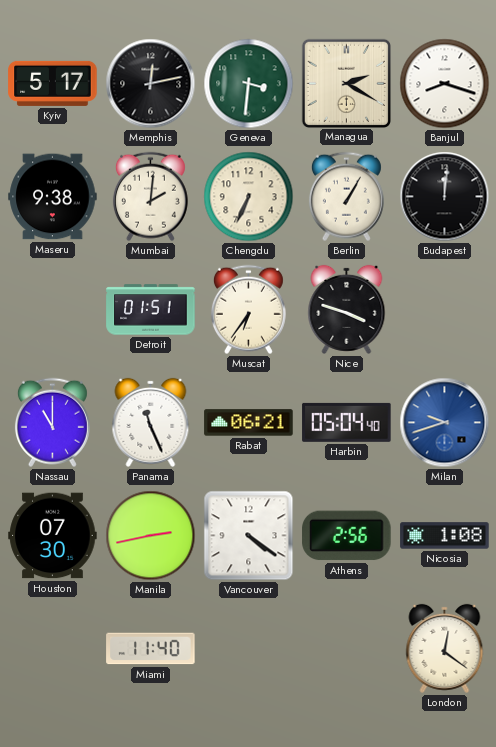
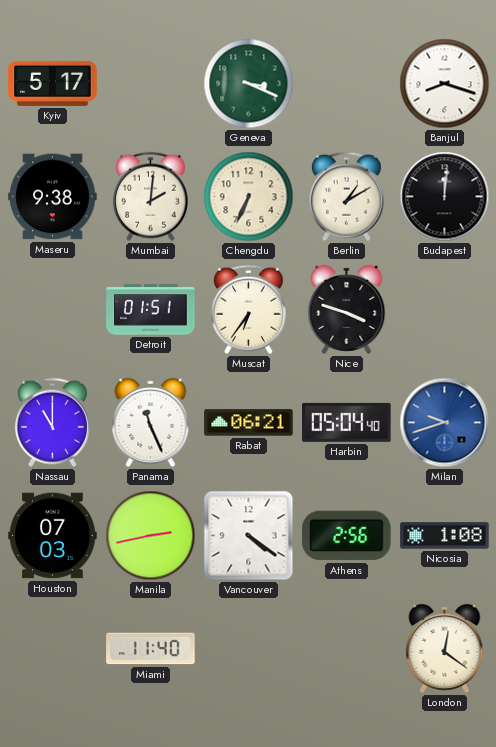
Memphis: 12:13 -> none (151, 84)
Geneva: 3:31 -> 3:19 (249, 84)
Managua: 2:20 -> none (346, 83)
Berlin: 1:05 -> 1:10 (346, 197)
Houston: 07:30 -> 07:03 (53, 536)
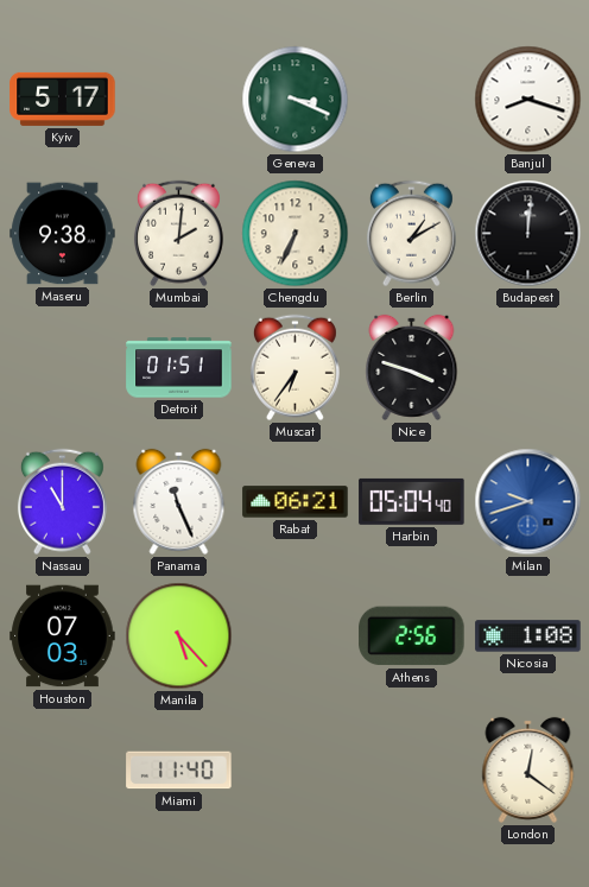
Manila: 2:43 -> 5:23 (179, 636)
Vancouver: 4:21 -> none (249, 536)
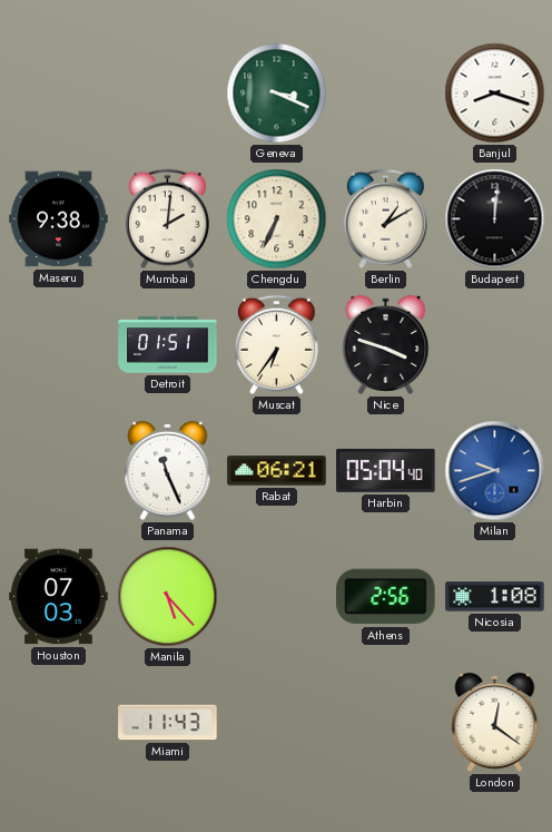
Kyiv: 5:17 -> none (63, 99)
Nassau: 11:00 -> none (62, 502)
Miami: 11:40 -> 11:43 (168, 723)
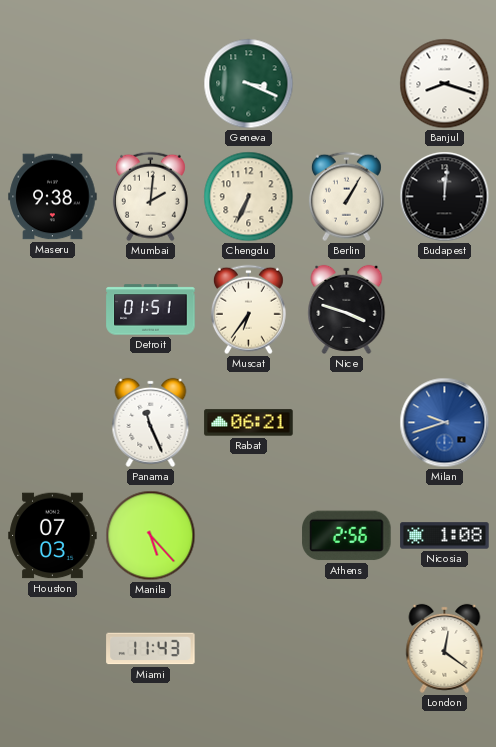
Berlin: 1:10 -> 1:05 (346, 197)
Harbin: 05:04 -> none (386, 470)
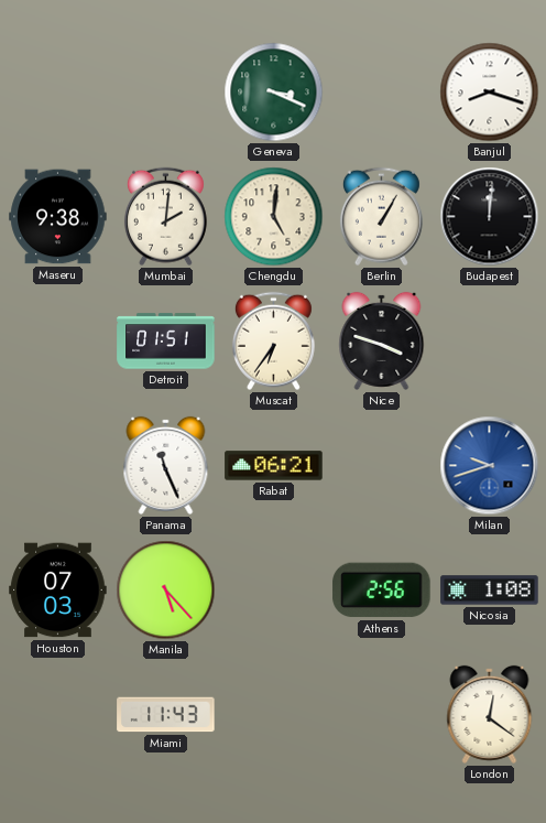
Chengdu: 6:34 -> 5:01 (274, 217)
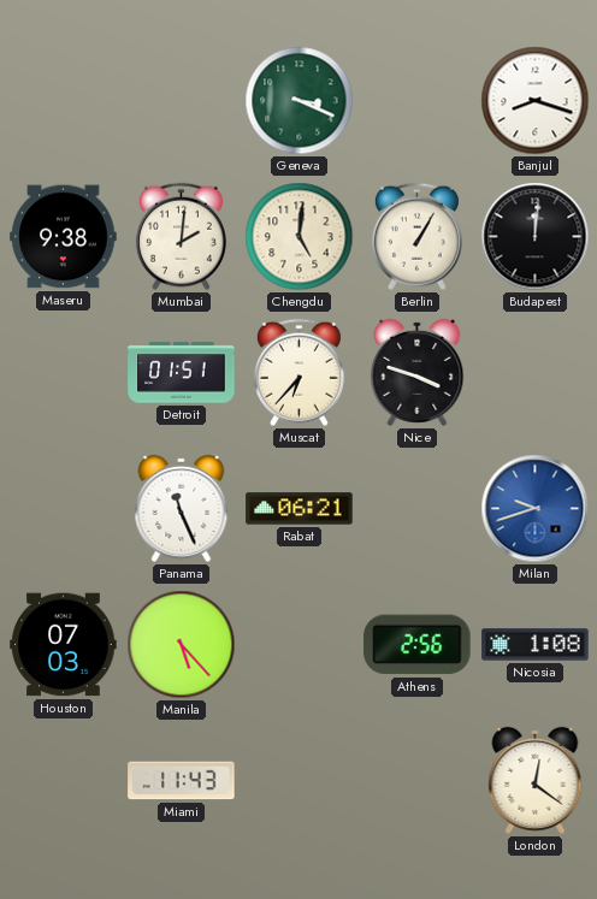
Muscat: 6:36 -> 6:37 (298, 373)
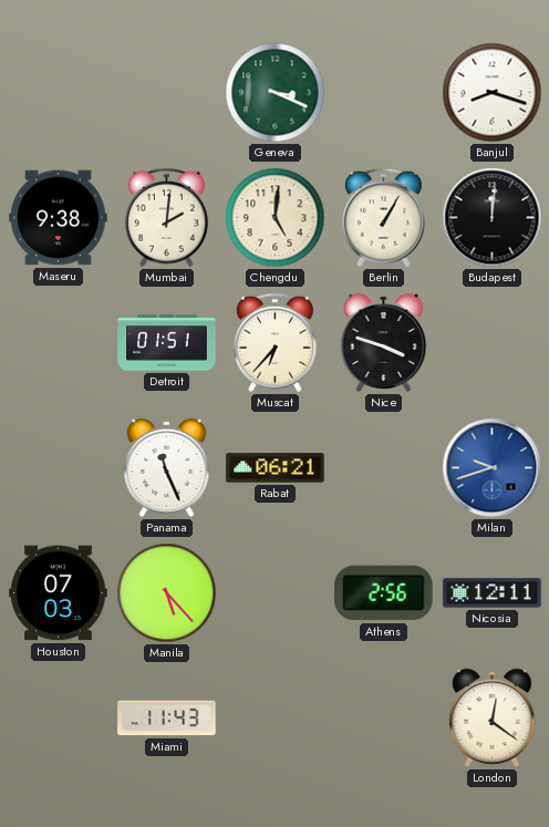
Nicosia: 1:08 -> 12:11 (493, 593)
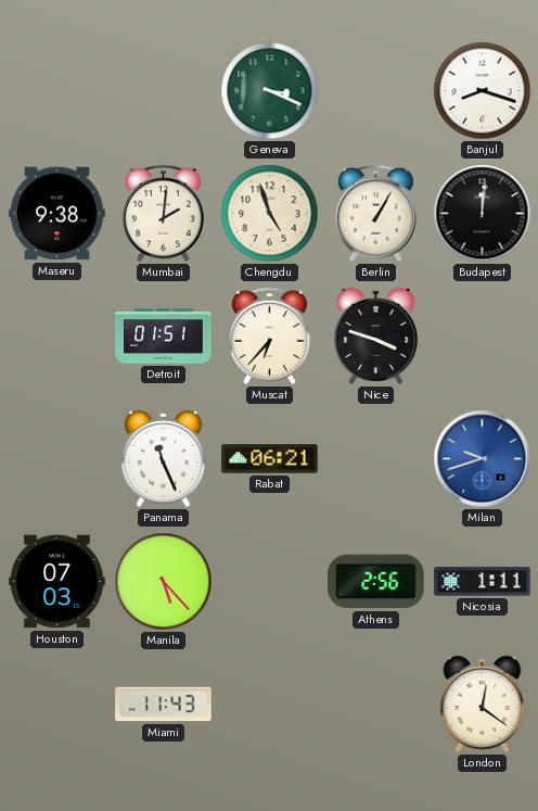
Chengdu: 5:01 -> 4:57 (270, 214)
Nicosia: 12:11 -> 1:11 (483, 582)
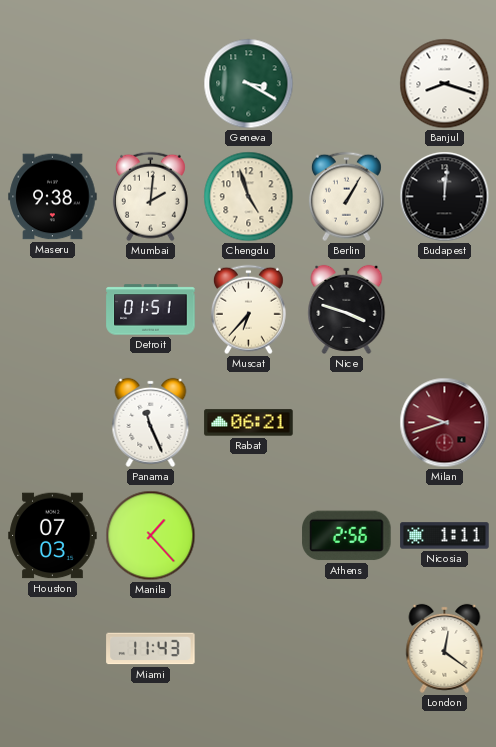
Geneva: 3:19 -> 3:20 (249, 84)
Milan dial: blue -> burgundy (445, 423)
Manila: 5:23 -> 1:23 (151, 536)
